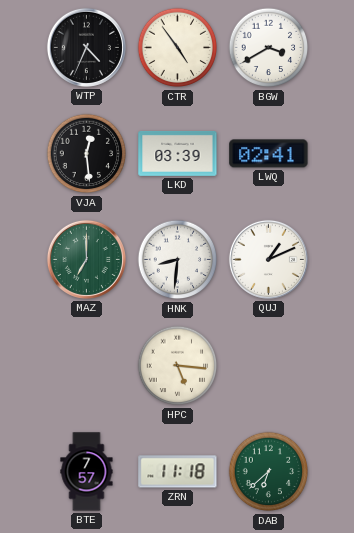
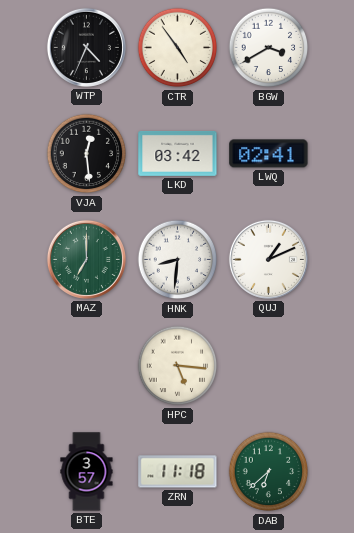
LKD: 03:39 -> 03:42 (178, 154)
BTE: 7:57 -> 3:57 (87, 472)
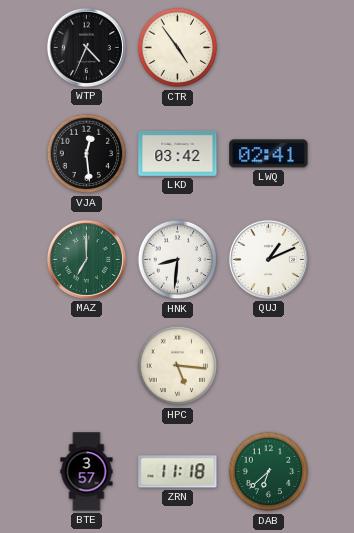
BGW: 3:40 -> none (269, 48)
